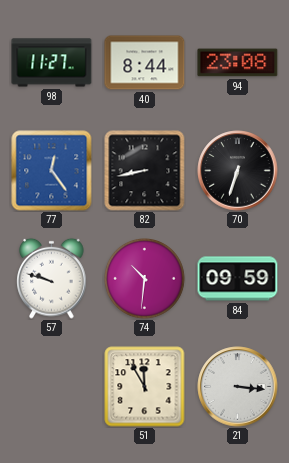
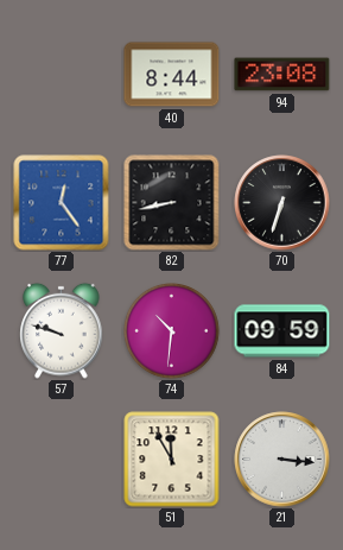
98: 11:27 -> none (52, 63)
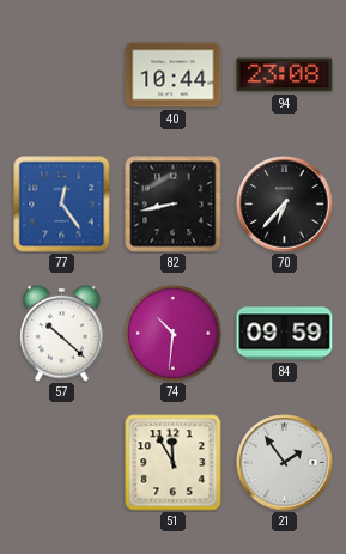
40: 8:44 -> 10:44 (174, 75)
70: 6:33 -> 6:37 (285, 205)
57: 9:48 -> 10:22 (62, 333)
21: 3:16 -> 1:54 (285, 463)
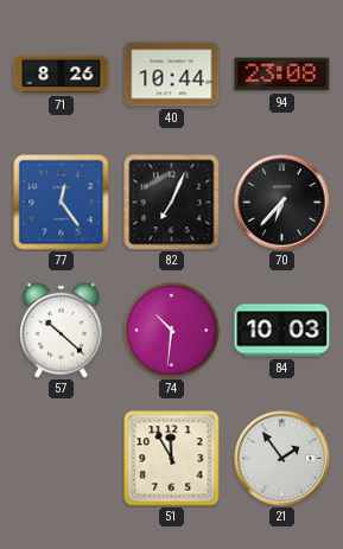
71: none -> 8:26 (62, 75)
82: 8:43 -> 7:04 (172, 203)
84: 09:59 -> 10:03 (282, 331)
